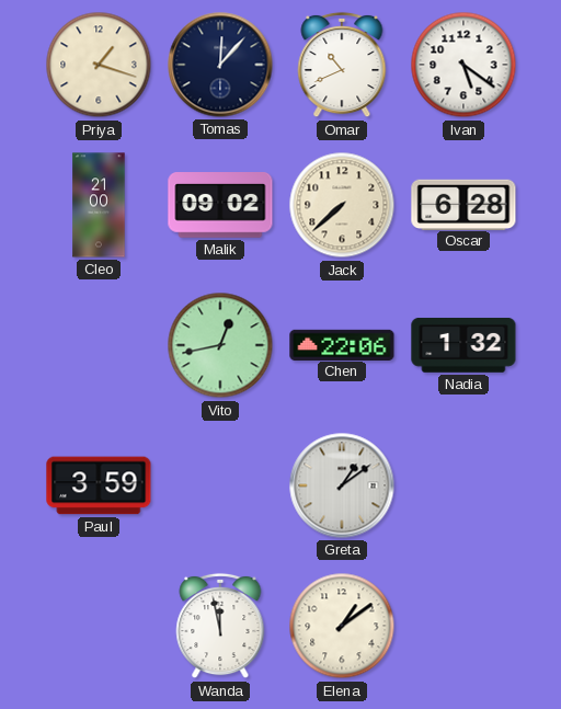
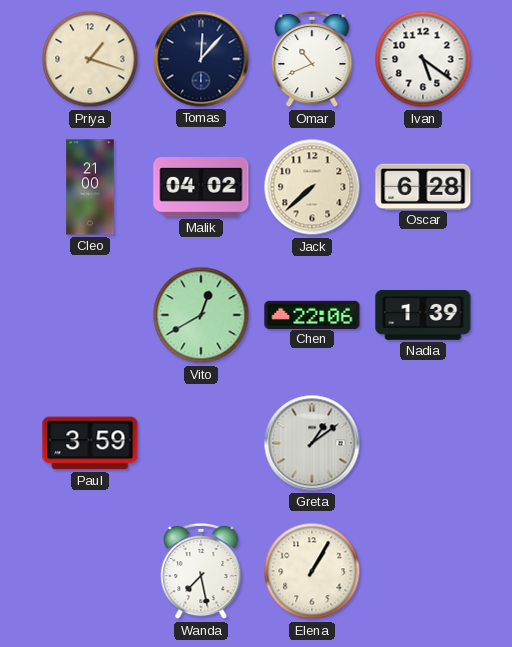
Malik: 09:02 -> 04:02 (201, 188)
Vito: 12:43 -> 12:40 (201, 315)
Nadia: 1:32 -> 1:39 (423, 315)
Wanda: 11:58 -> 7:28 (201, 571)
Elena: 1:09 -> 1:05 (312, 571)
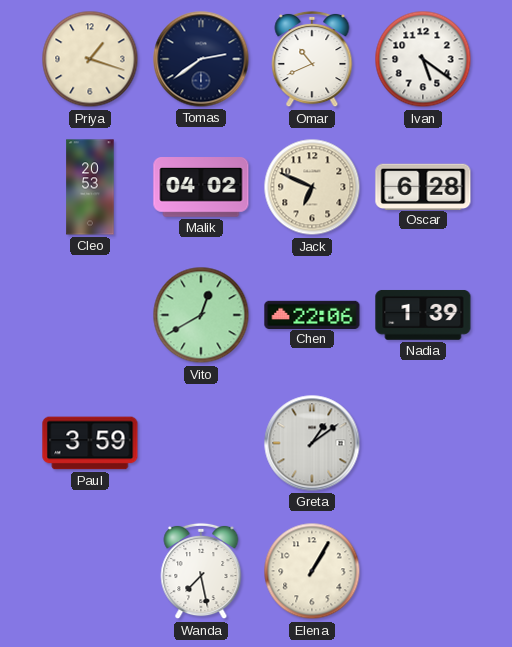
Tomas: 12:07 -> 2:39 (201, 59)
Cleo: 21:00 -> 20:53 (90, 187)
Jack: 7:38 -> 6:49 (312, 187)
